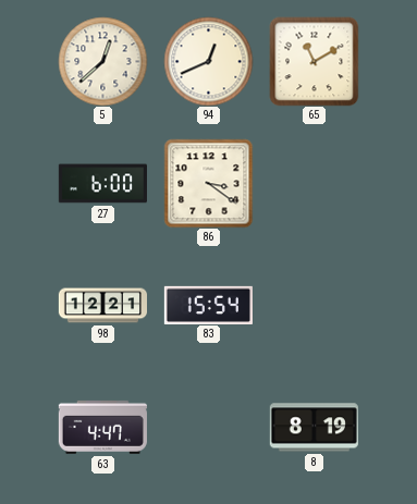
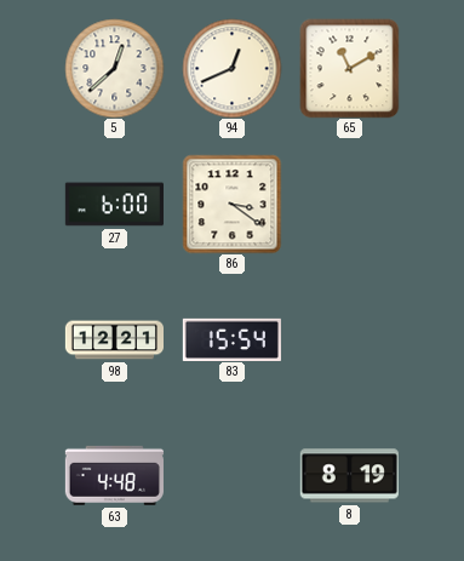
63: 4:47 -> 4:48 (114, 475)
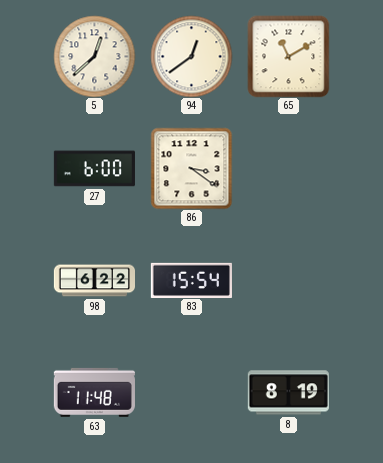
94: 12:41 -> 12:39 (191, 56)
98: 12:21 -> 6:22 (94, 281)
63: 4:48 -> 11:48 (94, 392)
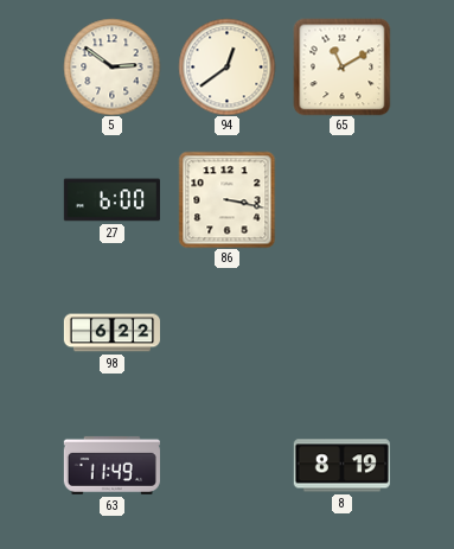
5: 12:38 -> 2:51 (111, 66)
86: 3:21 -> 3:17 (226, 199)
83: 15:54 -> none (191, 280)
63: 11:48 -> 11:49 (111, 465)
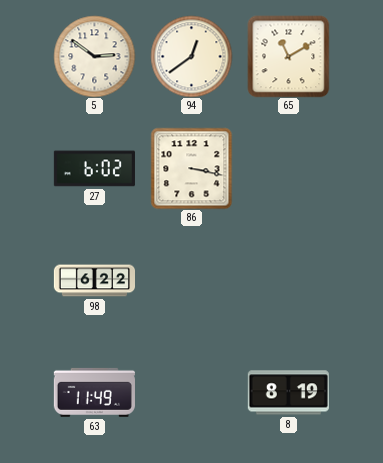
27: 6:00 -> 6:02 (94, 169)
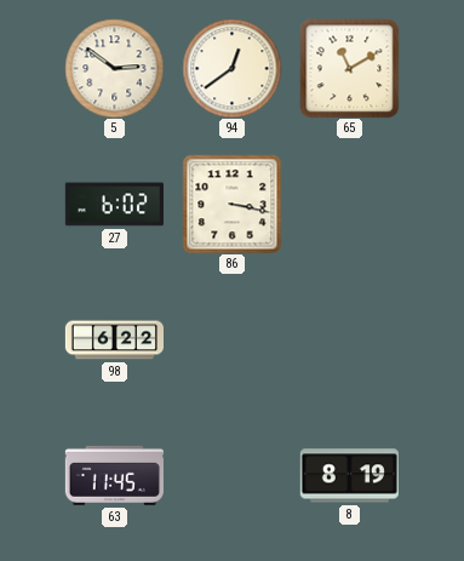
63: 11:49 -> 11:45 (114, 475)
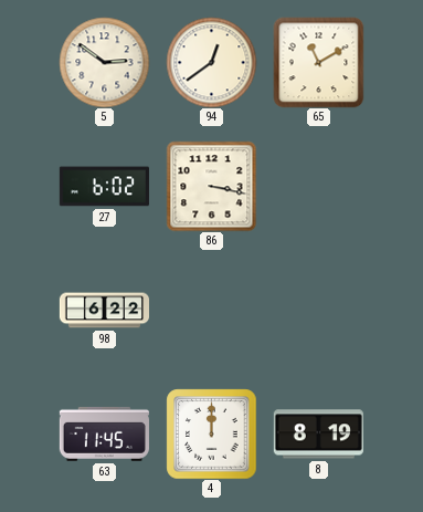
4: none -> 12:00 (211, 433)
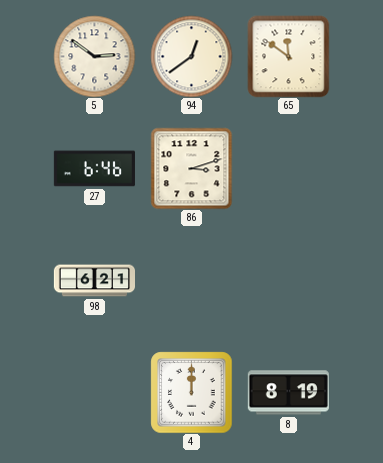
65: 11:10 -> 11:51 (288, 56)
27: 6:02 -> 6:46 (94, 169)
86: 3:17 -> 3:12 (191, 168)
98: 6:22 -> 6:21 (94, 281)
63: 11:45 -> none (104, 433)
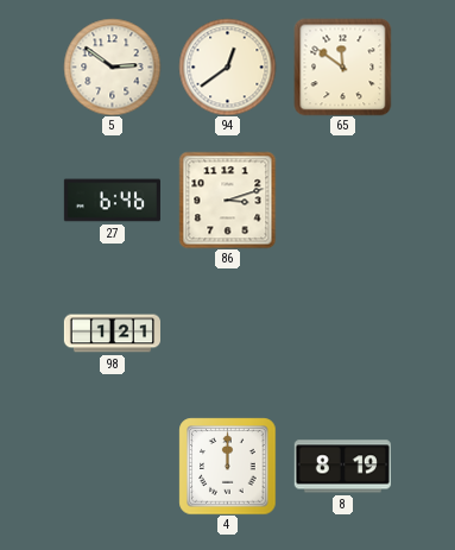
98: 6:21 -> 1:21 (112, 334)
